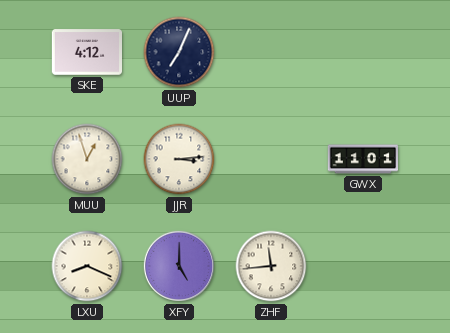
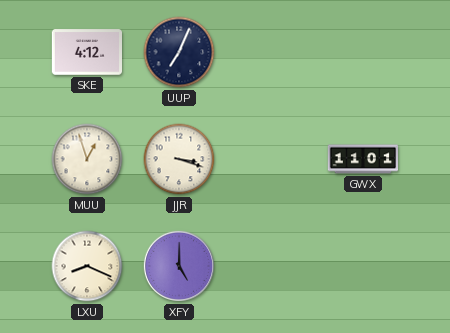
JJR: 3:14 -> 3:18 (179, 159)
ZHF: 11:44 -> none (271, 266)
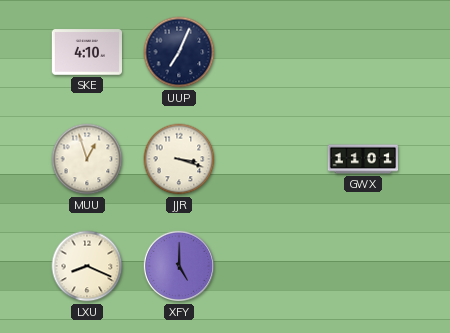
SKE: 4:12 -> 4:10 (86, 52)
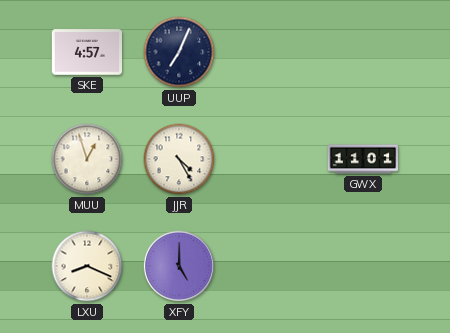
SKE: 4:10 -> 4:57 (86, 52)
JJR: 3:18 -> 4:25 (179, 159)
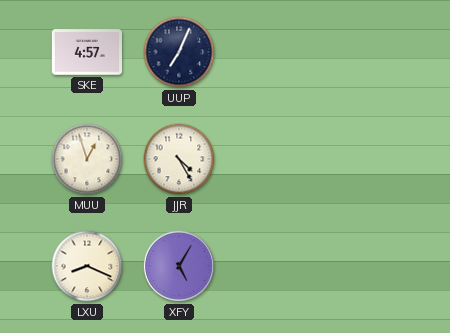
GWX: 11:01 -> none (362, 159)
XFY: 5:00 -> 5:05 (179, 266)
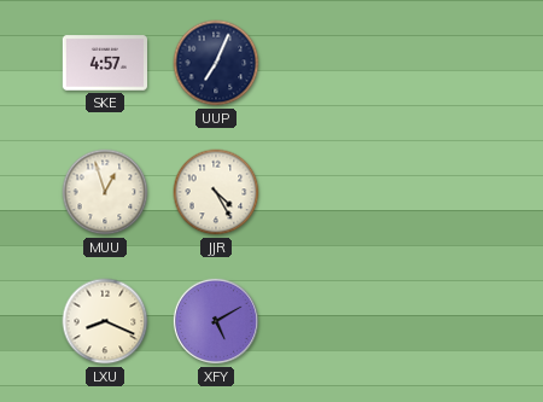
XFY: 5:05 -> 5:10 (216, 321)
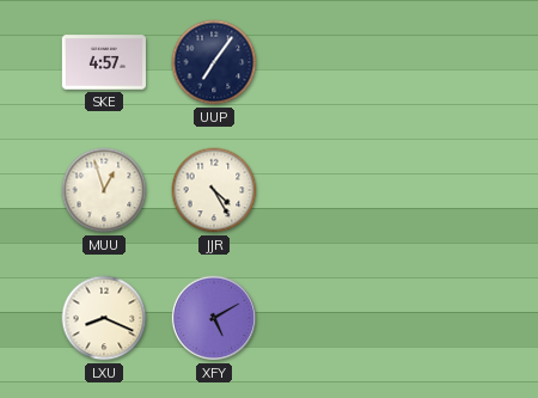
UUP: 7:04 -> 7:06 (214, 62)
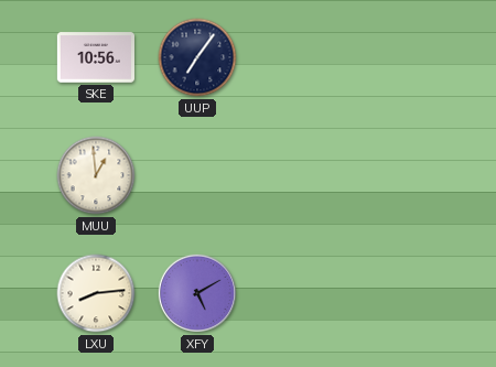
SKE: 4:57 -> 10:56 (95, 57)
MUU: 12:57 -> 12:59 (96, 175)
JJR: 4:25 -> none (214, 190)
LXU: 8:19 -> 8:14 (96, 293)
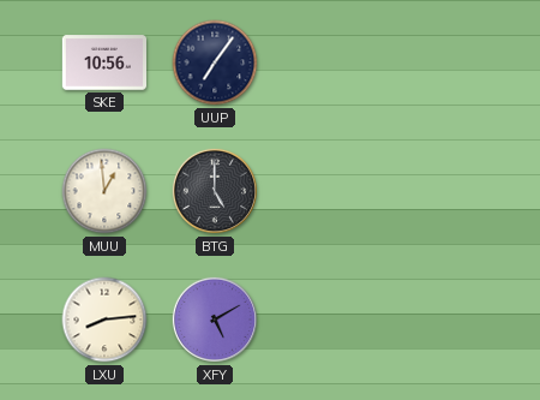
BTG: none -> 5:00 (215, 191)
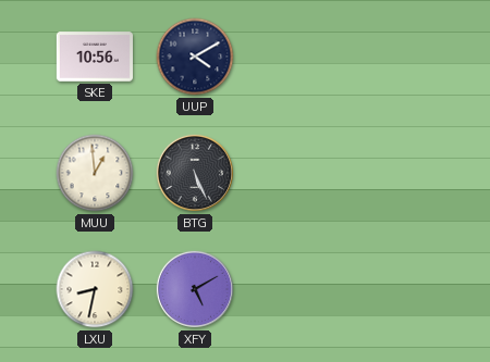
UUP: 7:06 -> 4:10 (195, 57)
BTG: 5:00 -> 5:26 (195, 173)
LXU: 8:14 -> 8:32 (95, 289)
